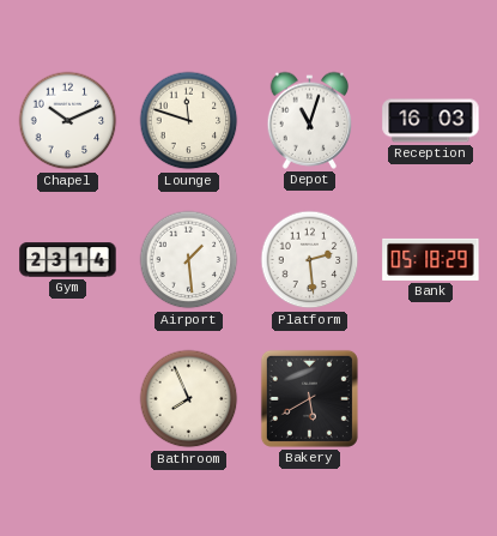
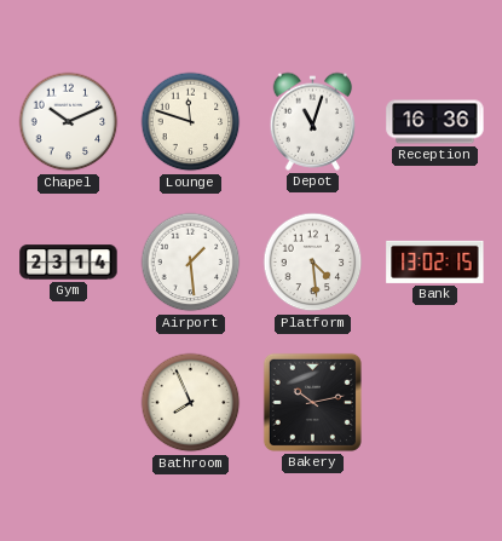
Reception: 16:03 -> 16:36 (435, 122)
Platform: 2:29 -> 4:29 (313, 263)
Bank: 05:18 -> 13:02 (435, 261)
Bakery: 5:40 -> 10:13 (312, 402)
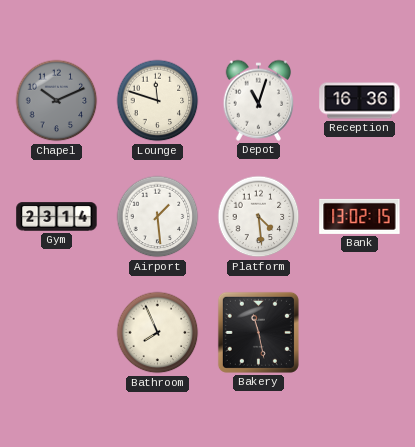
Chapel dial: white -> grey (57, 101)
Bakery: 10:13 -> 11:28 (258, 332)
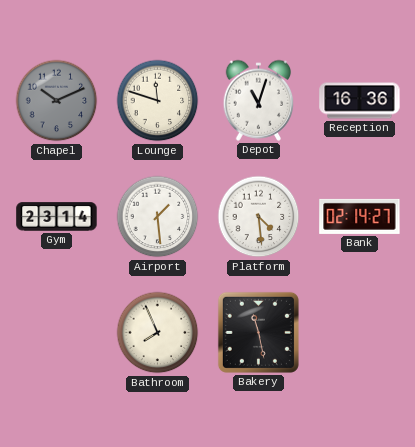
Bank: 13:02 -> 02:14 (360, 216)
